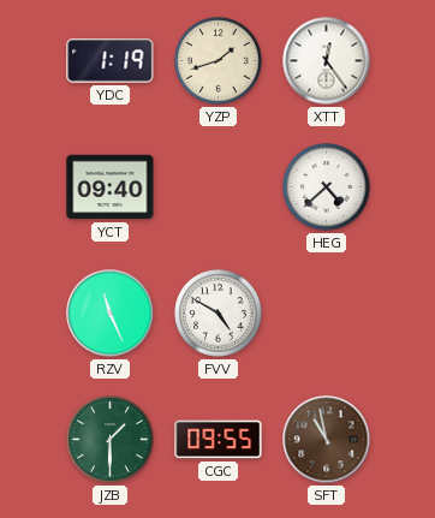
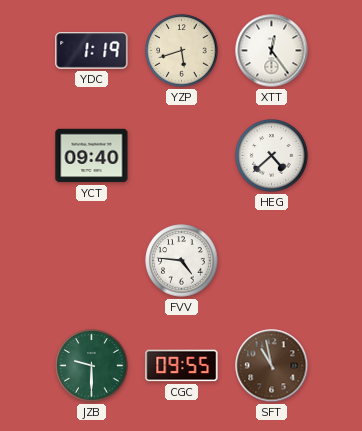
YZP: 1:42 -> 5:42 (182, 51)
RZV: 11:26 -> none (111, 314)
FVV: 4:50 -> 4:46 (182, 261)
JZB: 1:30 -> 9:30 (92, 366)
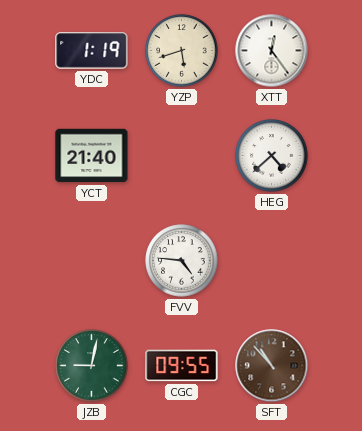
YCT: 09:40 -> 21:40 (92, 156)
JZB: 9:30 -> 9:02 (92, 366)
SFT: 10:58 -> 10:53 (272, 366)
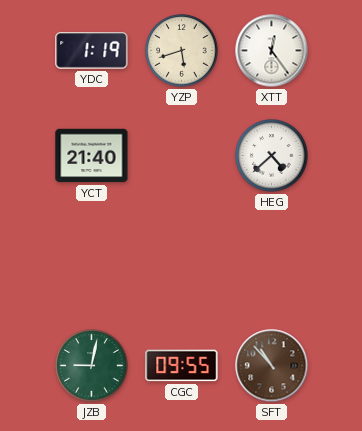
FVV: 4:46 -> none (182, 261)
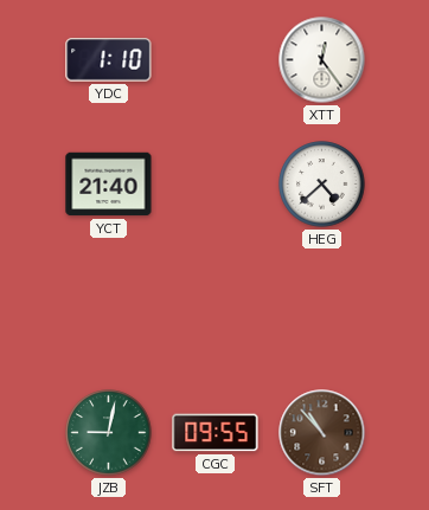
YDC: 1:19 -> 1:10 (109, 60)
YZP: 5:42 -> none (182, 51)
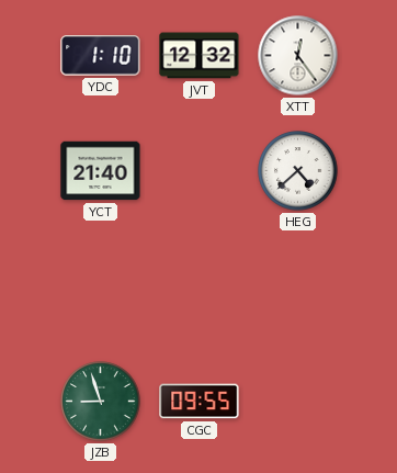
JVT: none -> 12:32 (200, 56)
JZB: 9:02 -> 8:57 (101, 402)
SFT: 10:53 -> none (322, 433)
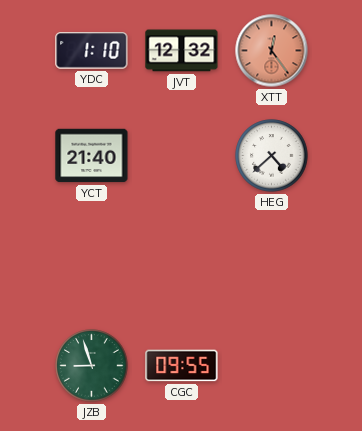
XTT dial: white -> salmon (272, 51)
